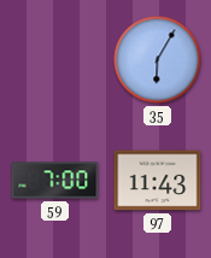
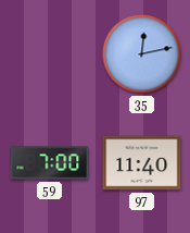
35: 6:05 -> 12:13 (142, 54)
97: 11:43 -> 11:40 (142, 163)
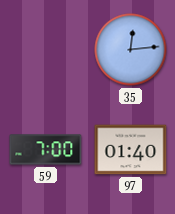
35: 12:13 -> 12:14 (131, 50)
97: 11:40 -> 01:40 (131, 150)
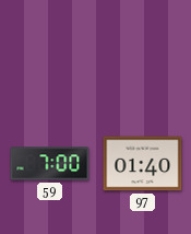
35: 12:14 -> none (131, 50)
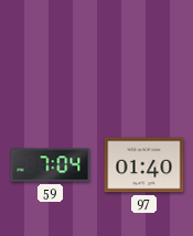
59: 7:00 -> 7:04 (51, 165)
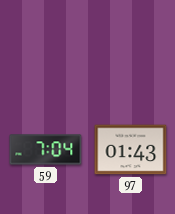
97: 01:40 -> 01:43 (131, 150)
